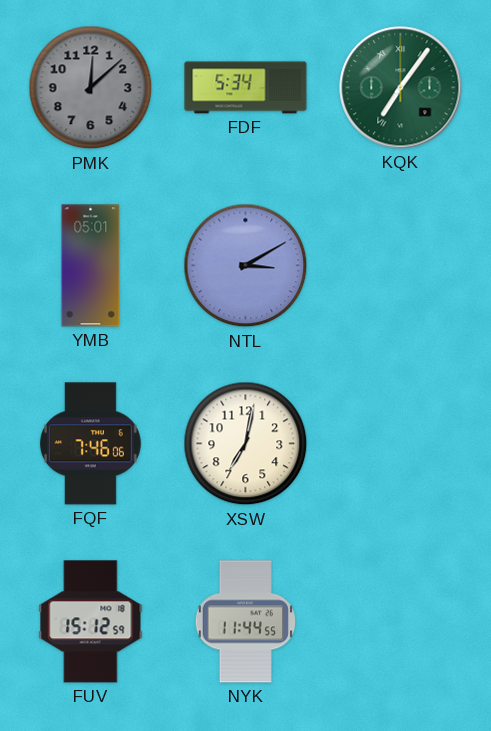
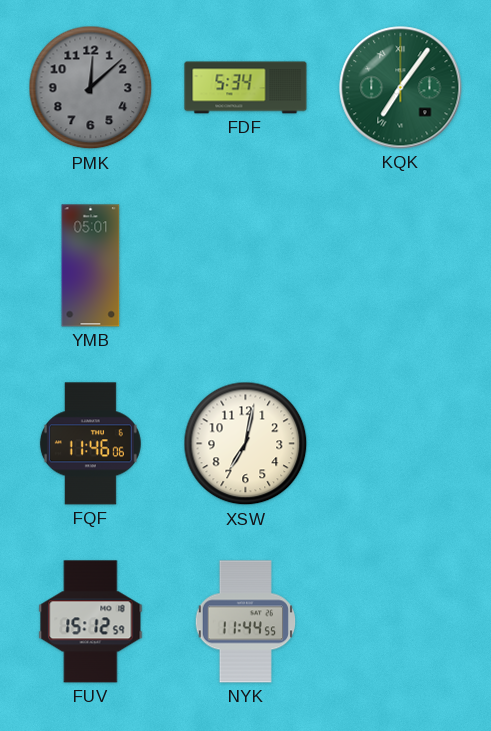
NTL: 3:10 -> none (246, 266)
FQF: 7:46 -> 11:46 (90, 444)
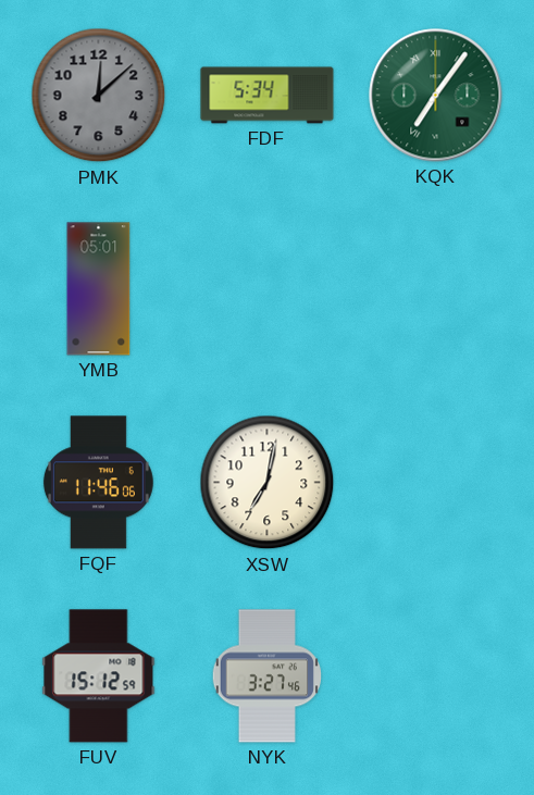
NYK: 11:44 -> 3:27 (266, 676)
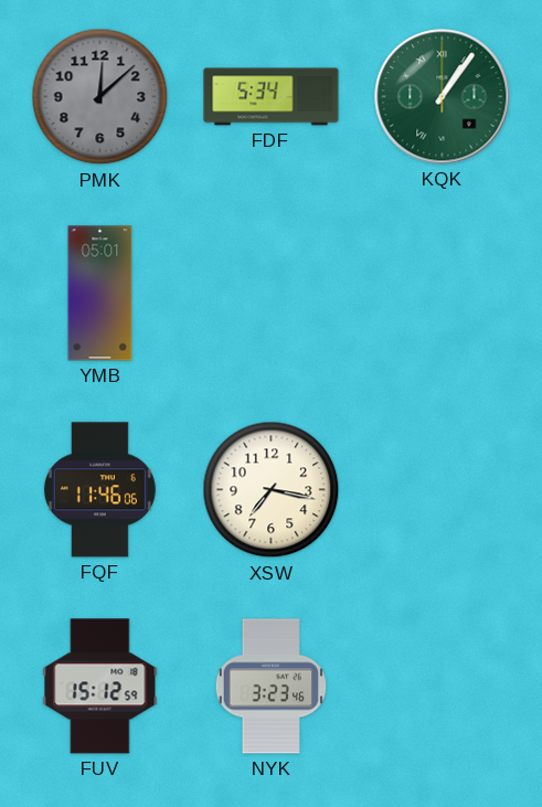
KQK: 7:06 -> 1:06 (443, 97)
XSW: 7:02 -> 7:17 (272, 490)
NYK: 3:27 -> 3:23 (270, 687)
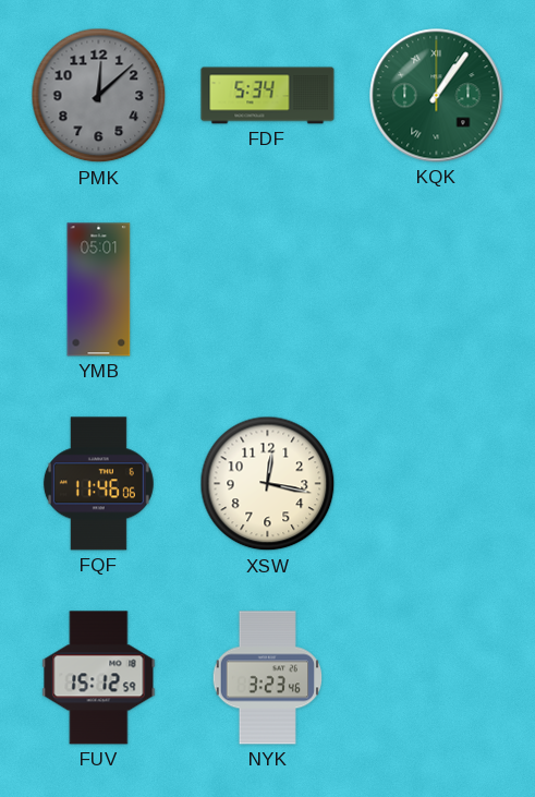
XSW: 7:17 -> 12:17 (268, 484)
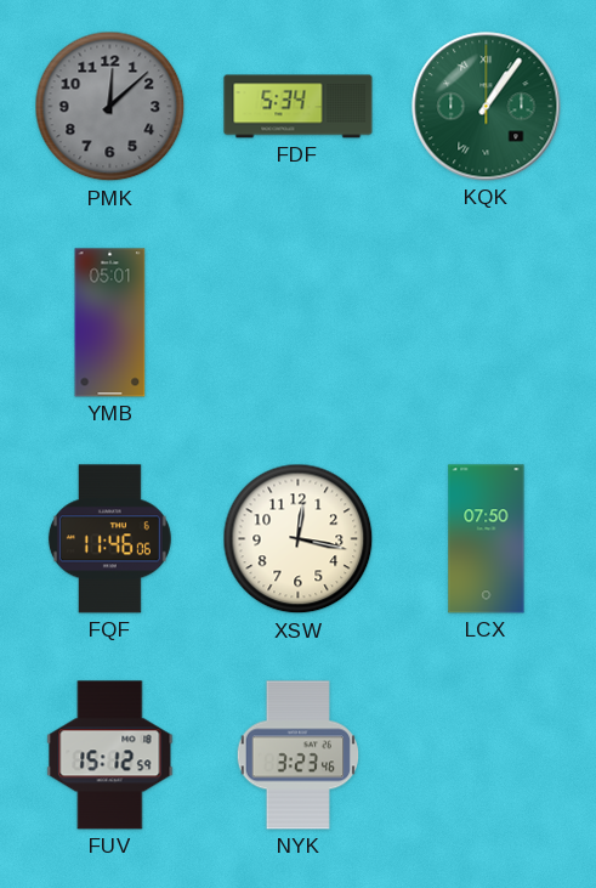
LCX: none -> 07:50 (487, 539)
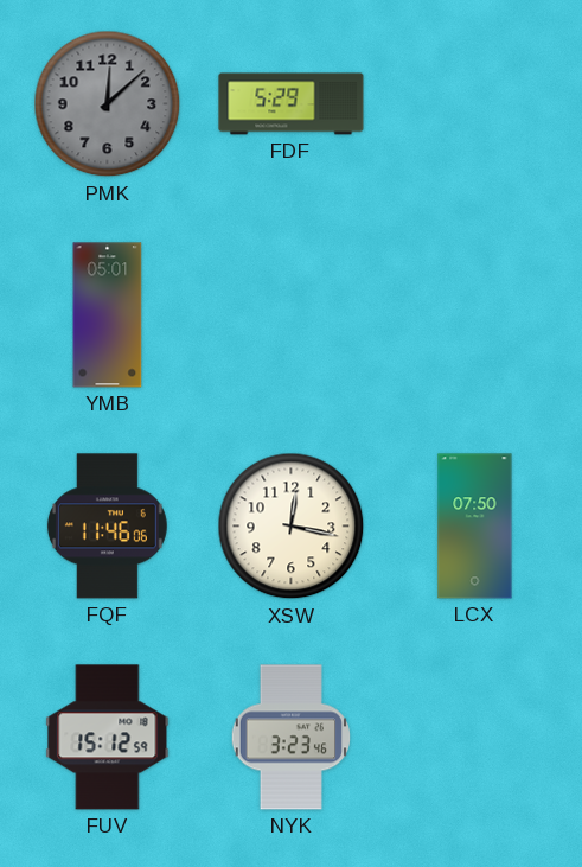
FDF: 5:34 -> 5:29 (292, 104)
KQK: 1:06 -> none (487, 107)
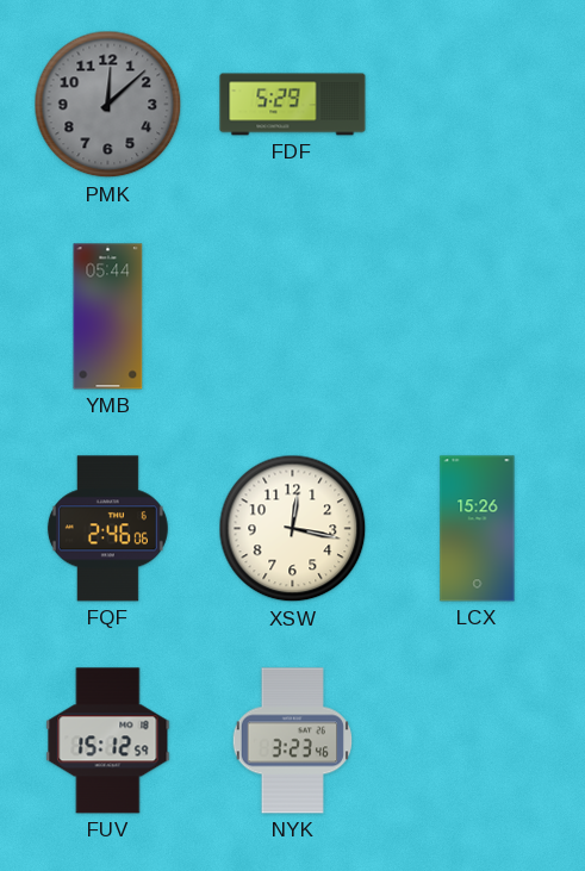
YMB: 05:01 -> 05:44 (108, 317)
FQF: 11:46 -> 2:46 (107, 529)
LCX: 07:50 -> 15:26 (478, 529)
